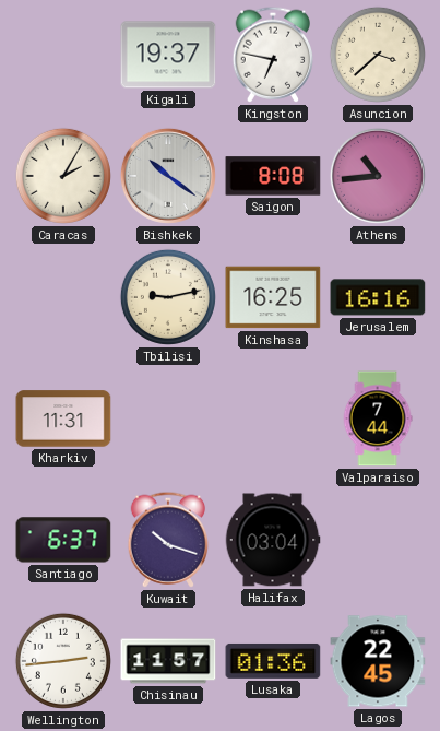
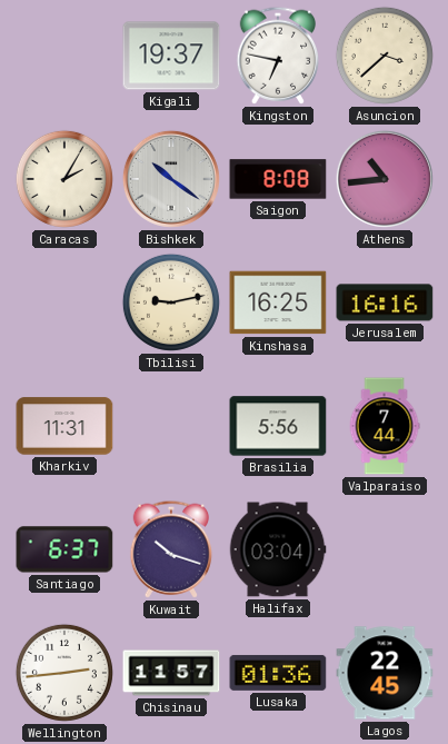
Brasilia: none -> 5:56 (278, 426)
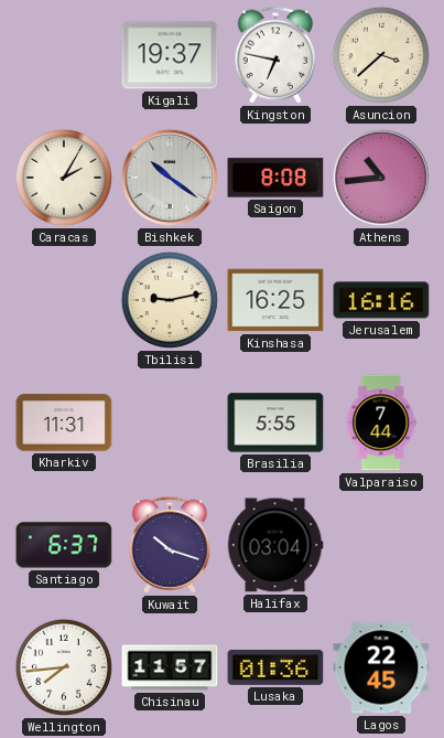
Brasilia: 5:56 -> 5:55 (275, 423)
Wellington: 2:44 -> 7:44 (64, 667)
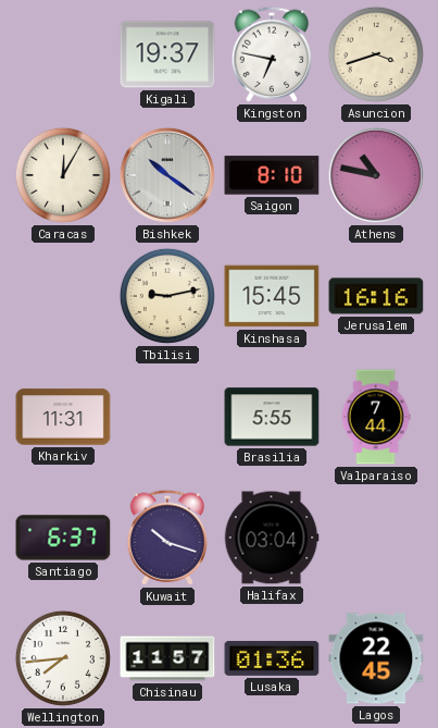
Asuncion: 3:38 -> 3:42 (376, 54)
Caracas: 2:05 -> 12:05 (63, 175)
Saigon: 8:08 -> 8:10 (272, 175)
Athens: 10:44 -> 10:47 (376, 175)
Kinshasa: 16:25 -> 15:45 (272, 296)
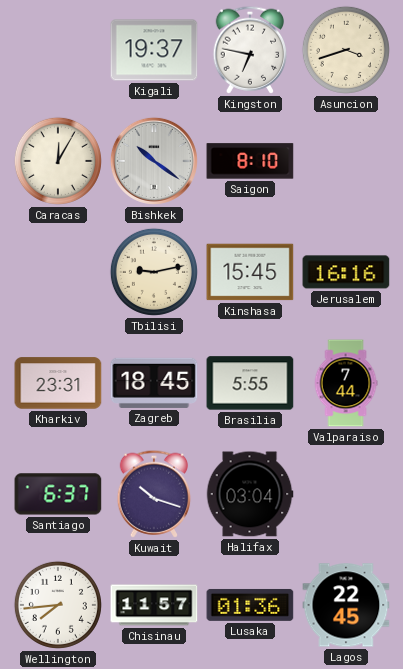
Athens: 10:47 -> none (376, 175)
Kharkiv: 11:31 -> 23:31 (58, 383)
Zagreb: none -> 18:45 (154, 383)
